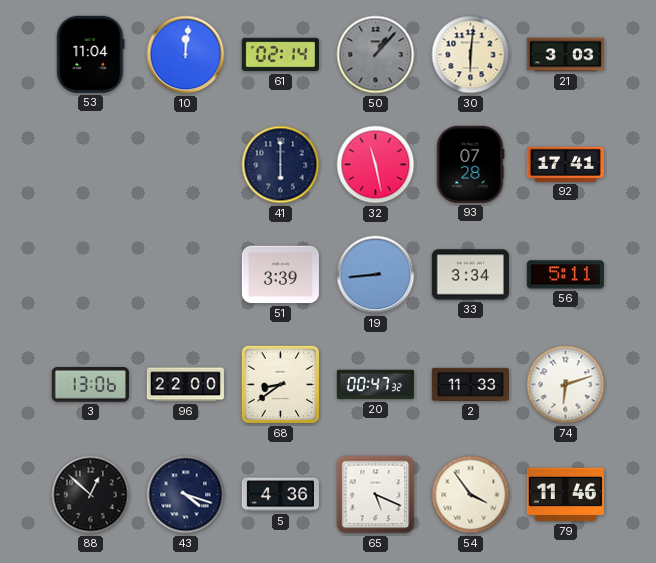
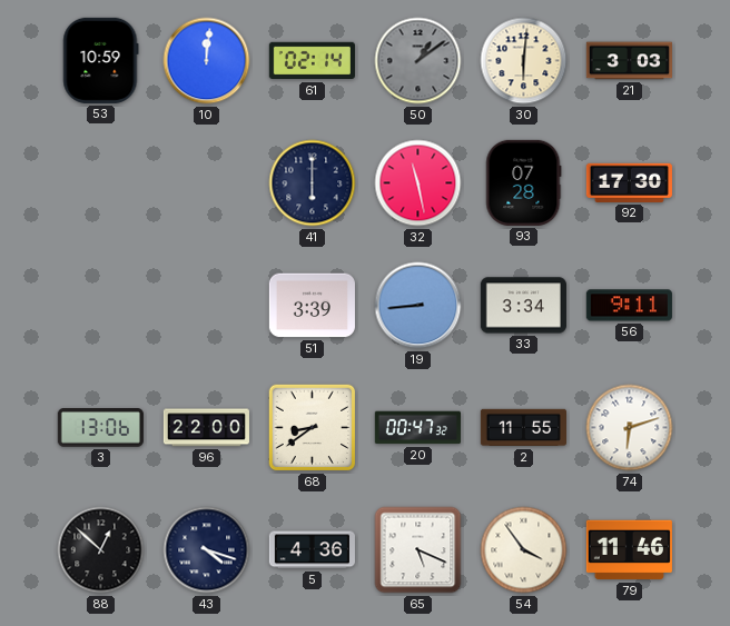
53: 11:04 -> 10:59 (101, 60)
50: 1:07 -> 1:09 (418, 61)
92: 17:41 -> 17:30 (629, 182)
56: 5:11 -> 9:11 (629, 306)
2: 11:33 -> 11:55 (523, 428)
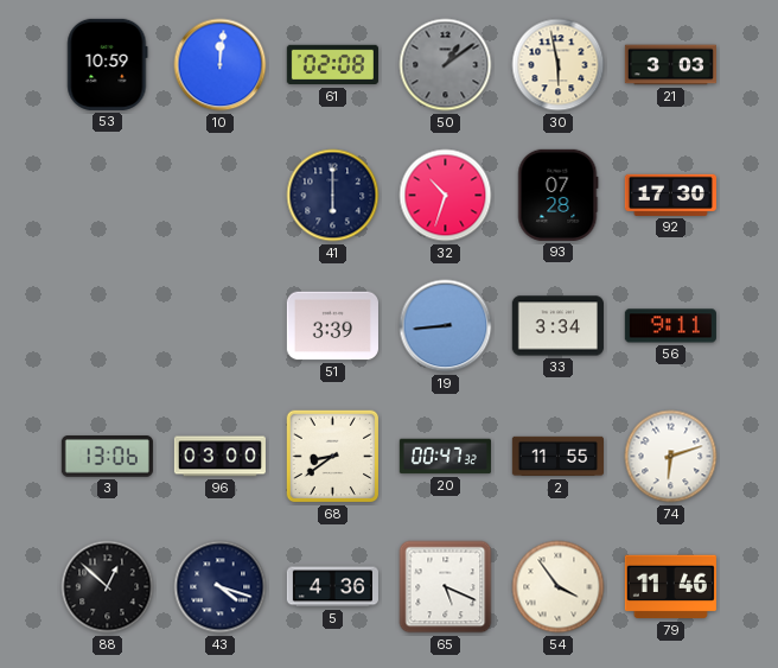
61: 02:14 -> 02:08 (332, 65)
30: 6:01 -> 5:58 (559, 65)
32: 11:28 -> 10:33 (446, 196)
96: 22:00 -> 03:00 (219, 457)
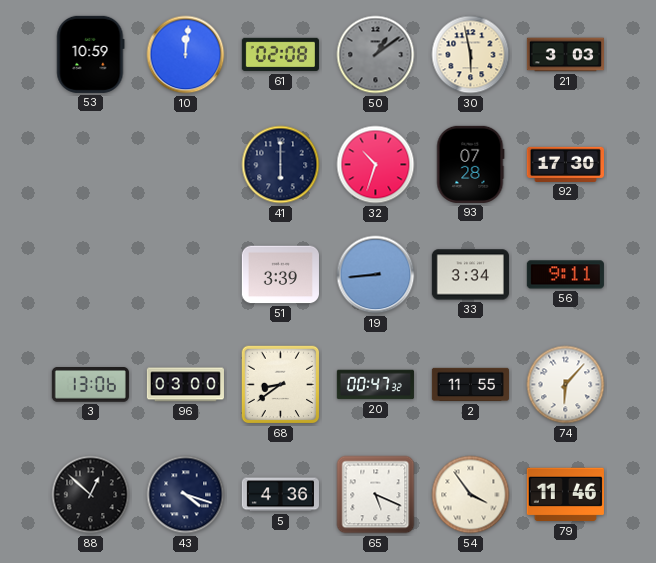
74: 6:12 -> 6:07 (566, 385)
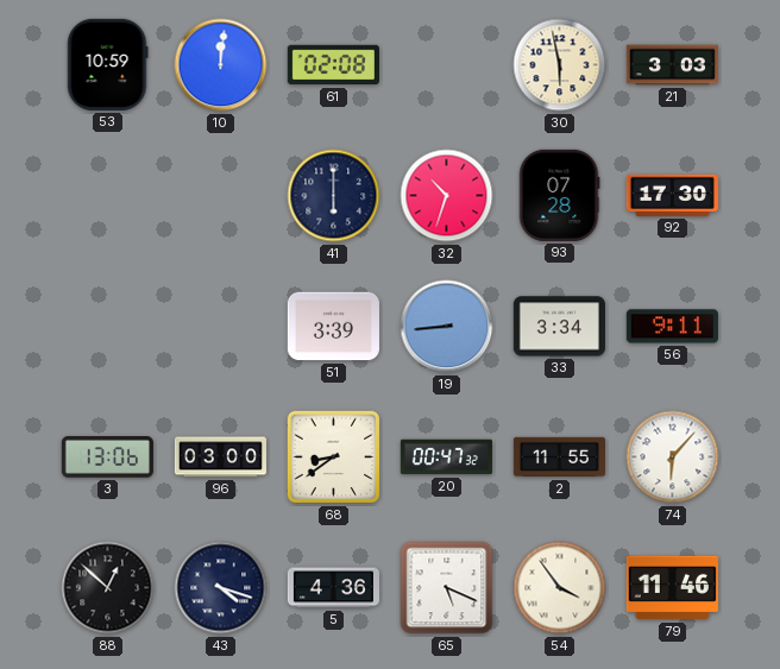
50: 1:09 -> none (376, 55)
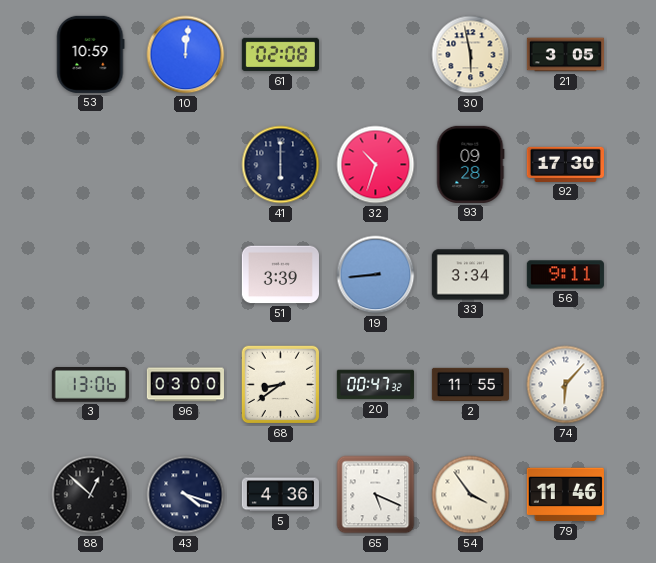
21: 3:03 -> 3:05 (565, 55)
93: 07:28 -> 09:28 (471, 164)
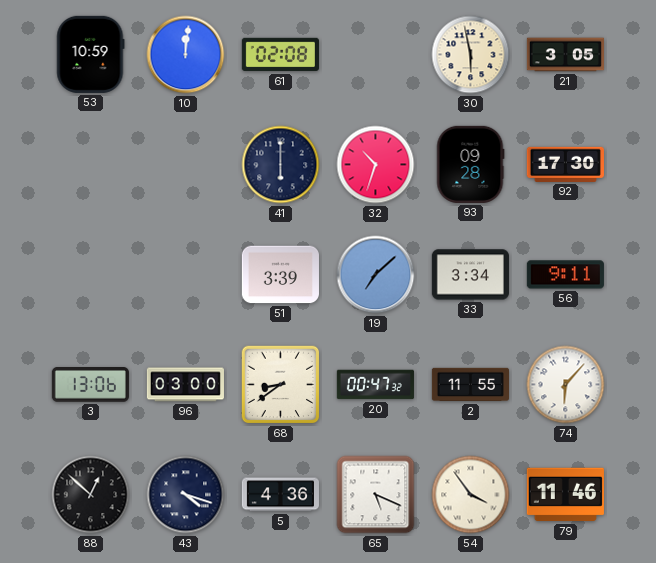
19: 8:44 -> 7:08 (376, 275)
